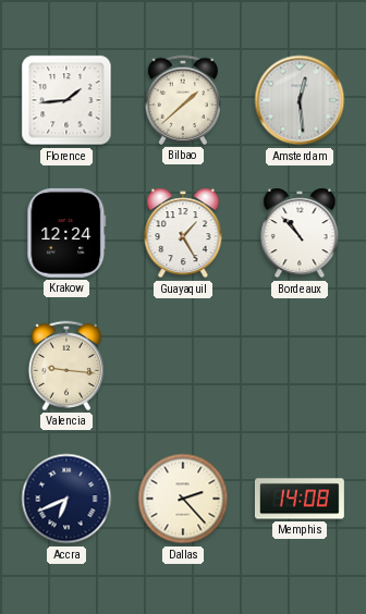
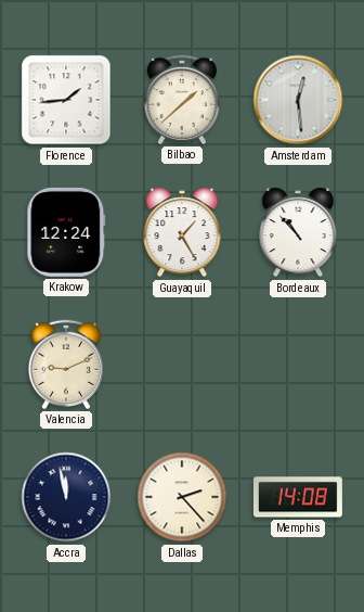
Valencia: 9:16 -> 9:11 (65, 365)
Accra: 6:41 -> 11:58 (66, 497)
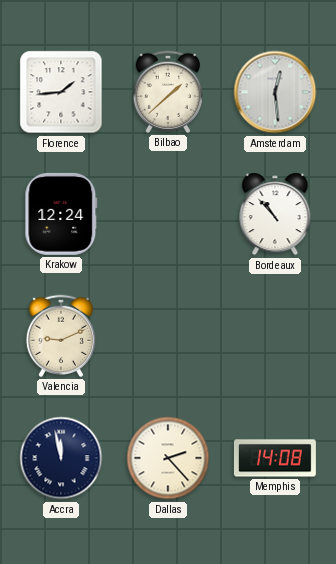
Guayaquil: 1:25 -> none (182, 232)
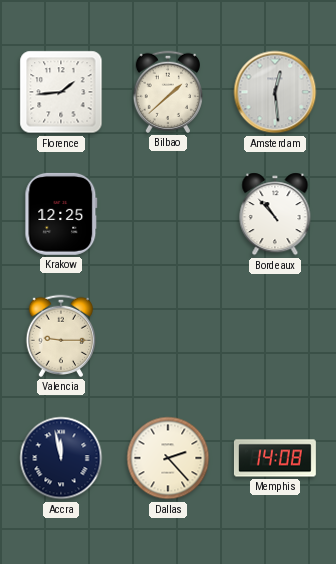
Krakow: 12:24 -> 12:25 (61, 214)
Valencia: 9:11 -> 9:15 (60, 336)
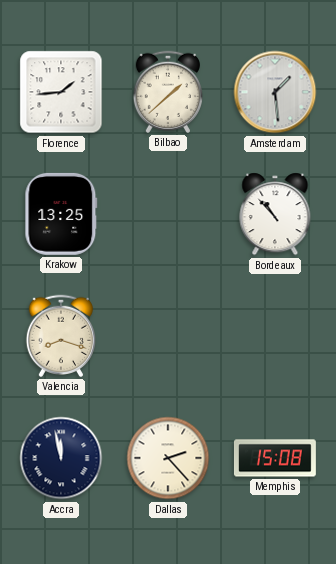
Amsterdam: 12:29 -> 1:29 (275, 92)
Krakow: 12:25 -> 13:25 (61, 214)
Valencia: 9:15 -> 8:18 (60, 336)
Memphis: 14:08 -> 15:08 (275, 458)
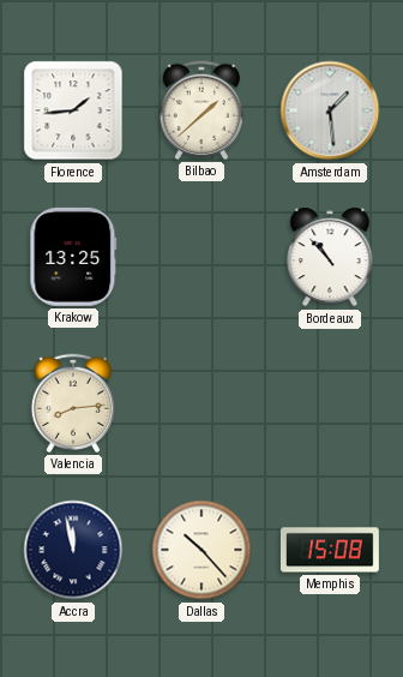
Valencia: 8:18 -> 8:14 (72, 403)
Dallas: 2:23 -> 10:23 (201, 550)
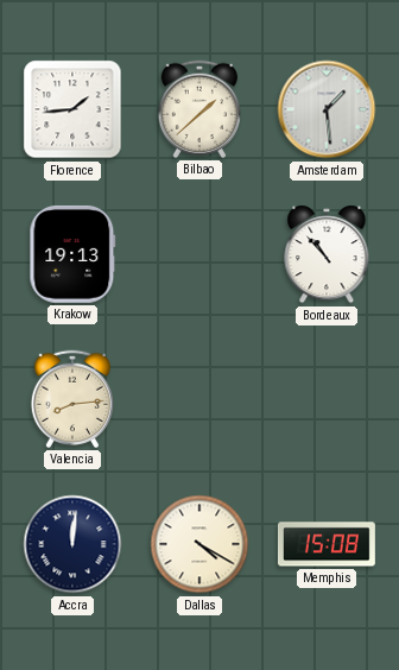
Krakow: 13:25 -> 19:13 (72, 254)
Accra: 11:58 -> 12:01 (72, 544)
Dallas: 10:23 -> 4:20 (199, 544)
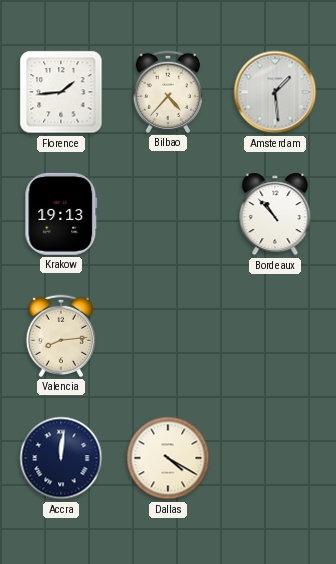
Bilbao: 1:38 -> 4:37 (167, 92)
Memphis: 15:08 -> none (327, 544)
